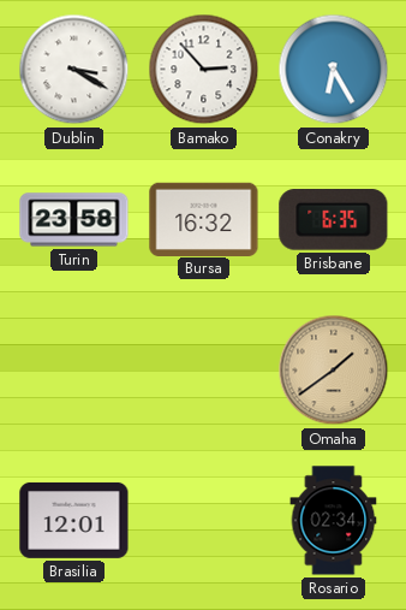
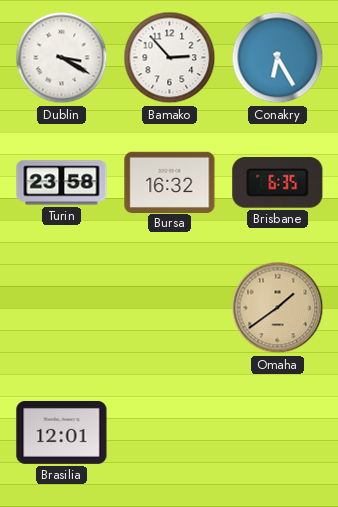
Rosario: 02:34 -> none (334, 521)
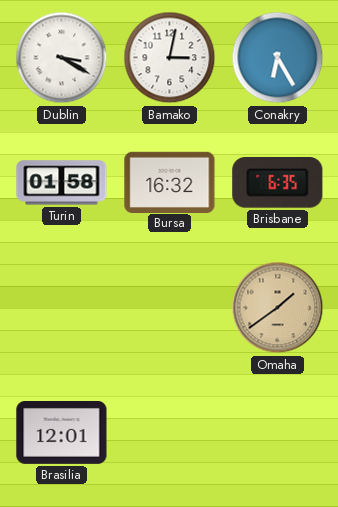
Bamako: 2:53 -> 3:02 (170, 58)
Turin: 23:58 -> 01:58 (62, 183)
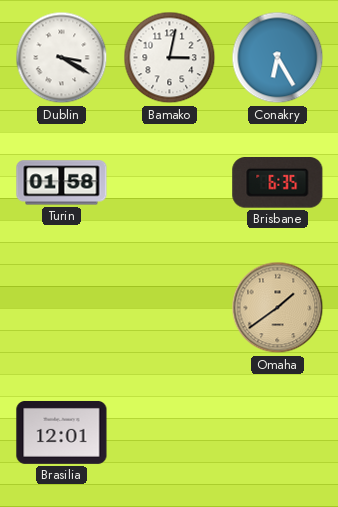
Bursa: 16:32 -> none (170, 182)
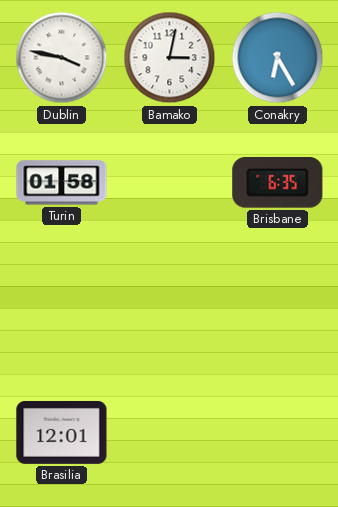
Dublin: 3:20 -> 3:47 (62, 58)
Omaha: 1:39 -> none (278, 308)
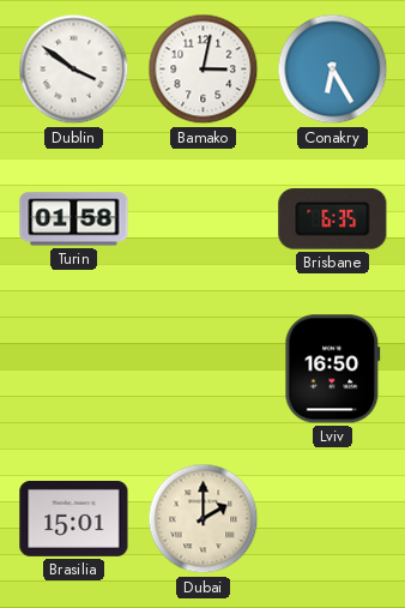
Dublin: 3:47 -> 3:51 (74, 70)
Lviv: none -> 16:50 (333, 369)
Brasilia: 12:01 -> 15:01 (74, 519)
Dubai: none -> 2:00 (204, 519)
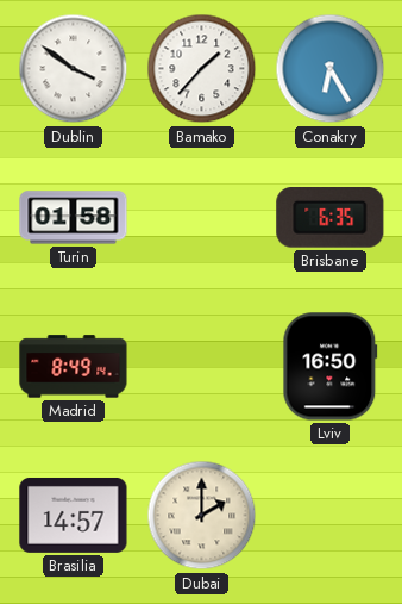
Bamako: 3:02 -> 1:37 (202, 69)
Madrid: none -> 8:49 (74, 367)
Brasilia: 15:01 -> 14:57 (74, 516)
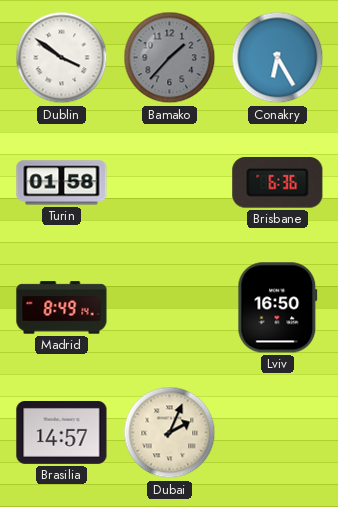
Bamako dial: white -> grey (170, 58)
Brisbane: 6:35 -> 6:36 (278, 183)
Dubai: 2:00 -> 2:04 (170, 433)
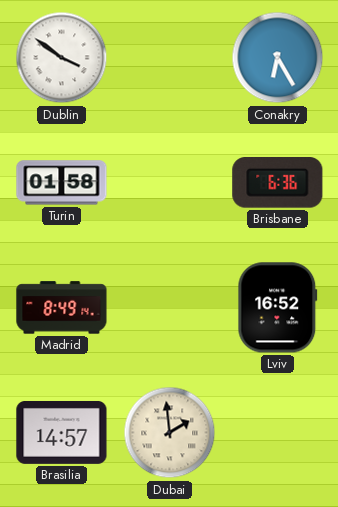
Bamako: 1:37 -> none (170, 58)
Lviv: 16:50 -> 16:52 (278, 308)
Dubai: 2:04 -> 1:59 (170, 433)
